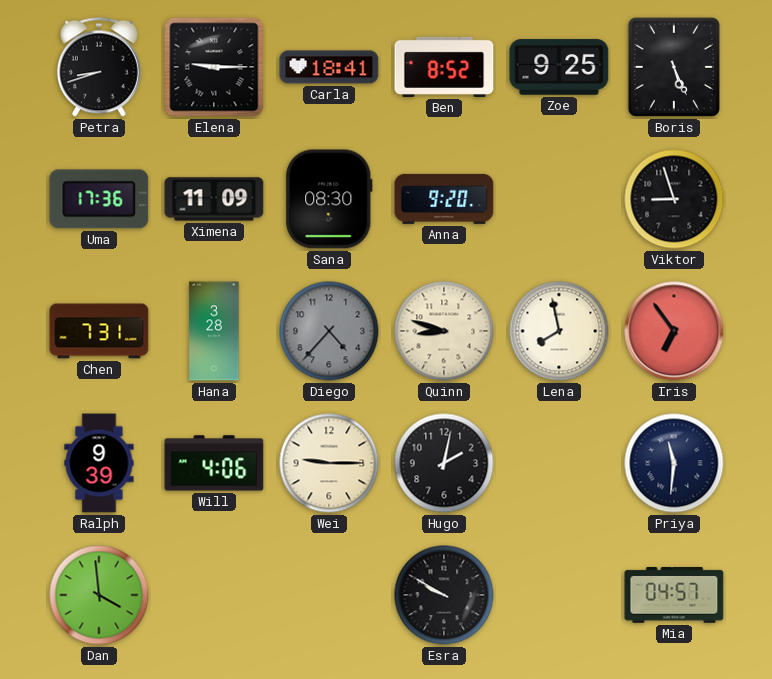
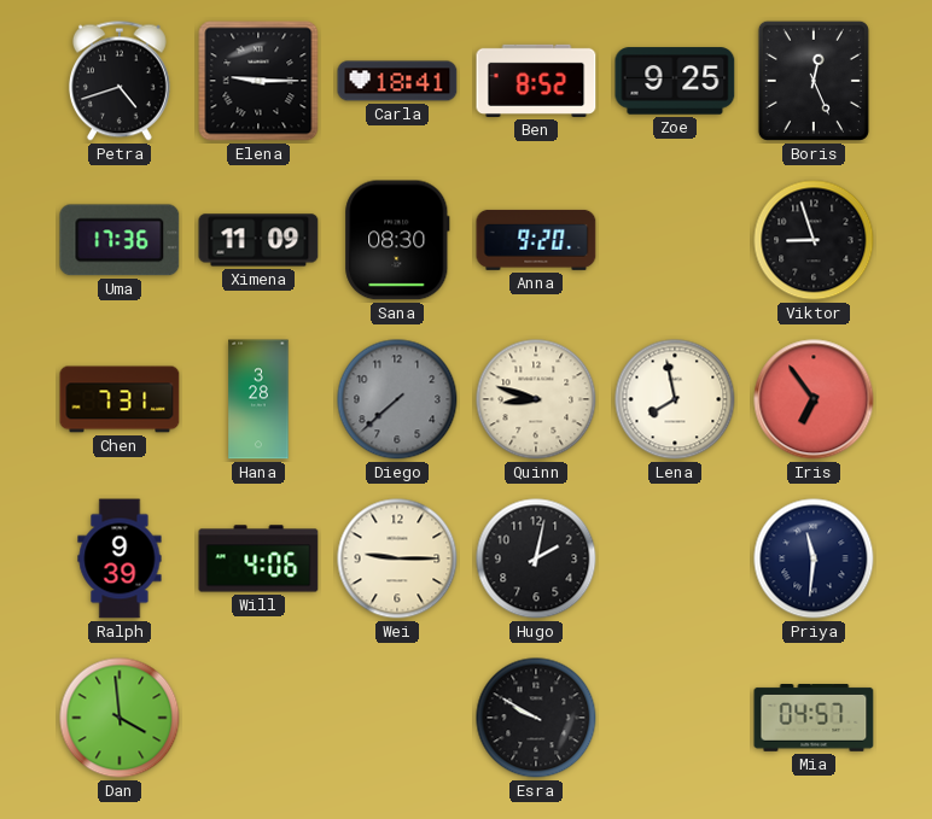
Petra: 8:42 -> 4:42 (120, 81)
Boris: 5:26 -> 12:26 (814, 81)
Diego: 4:37 -> 7:38 (397, 399)
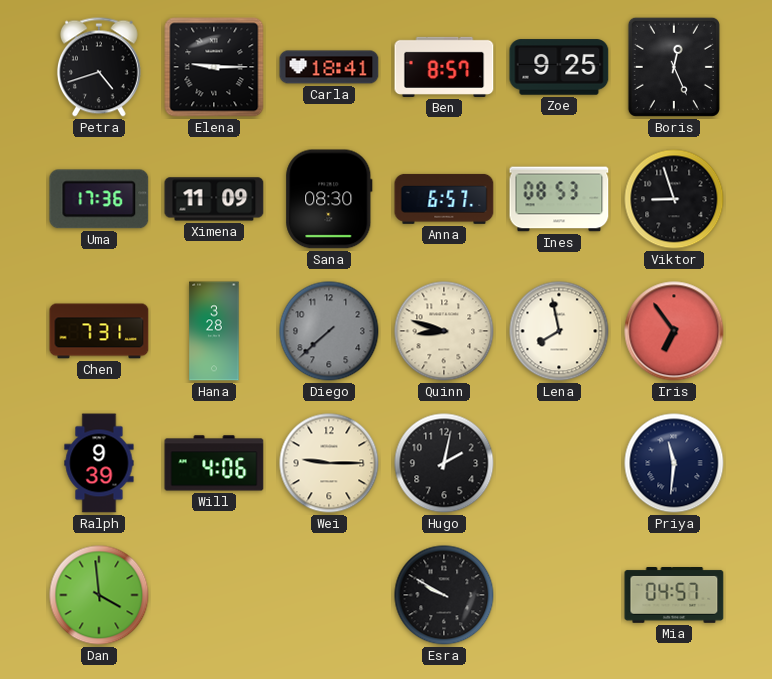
Ben: 8:52 -> 8:57 (444, 67)
Anna: 9:20 -> 6:57 (444, 199)
Ines: none -> 08:53 (559, 199)
